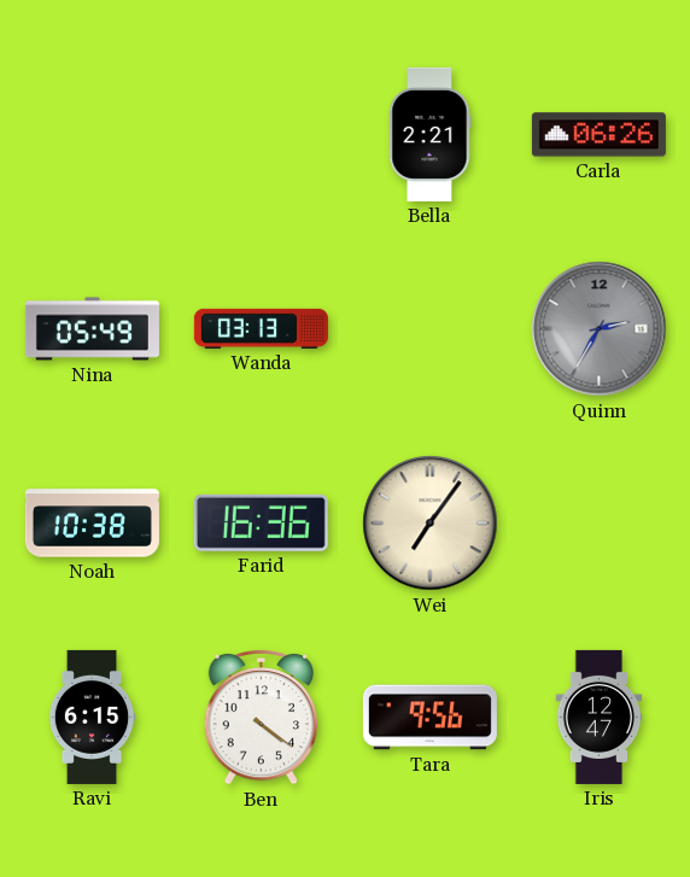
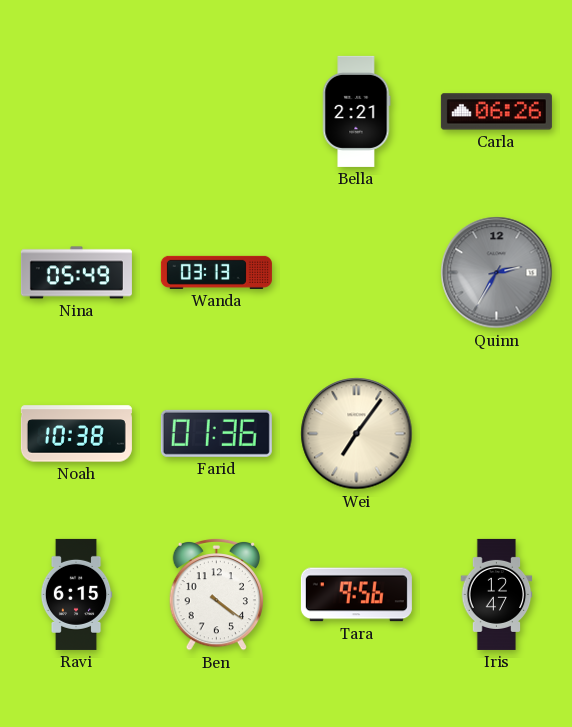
Farid: 16:36 -> 01:36 (216, 433)
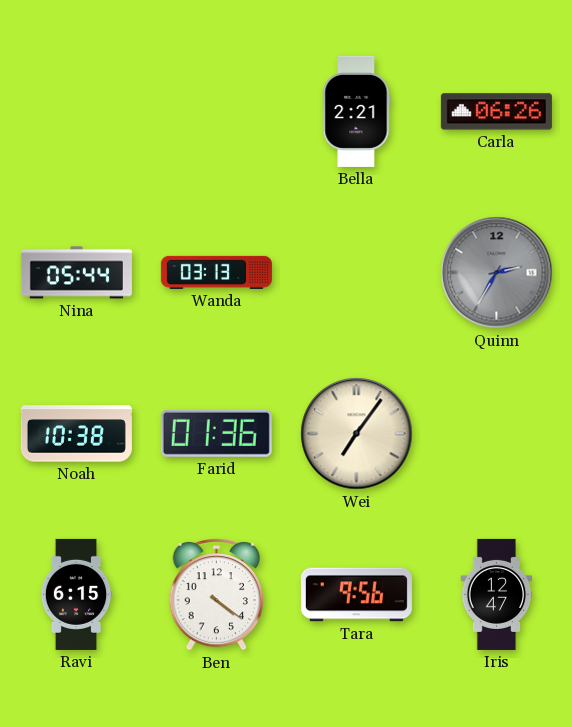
Nina: 05:49 -> 05:44 (76, 273)
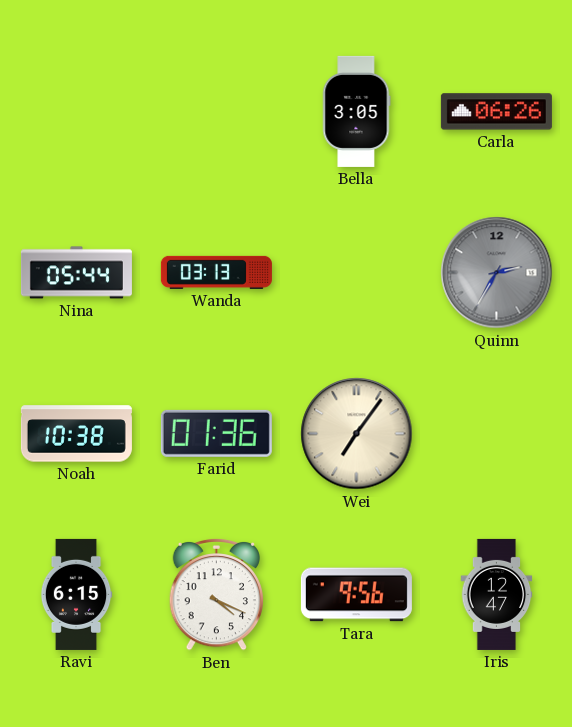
Bella: 2:21 -> 3:05 (357, 111)
Ben: 4:21 -> 4:19 (216, 594)
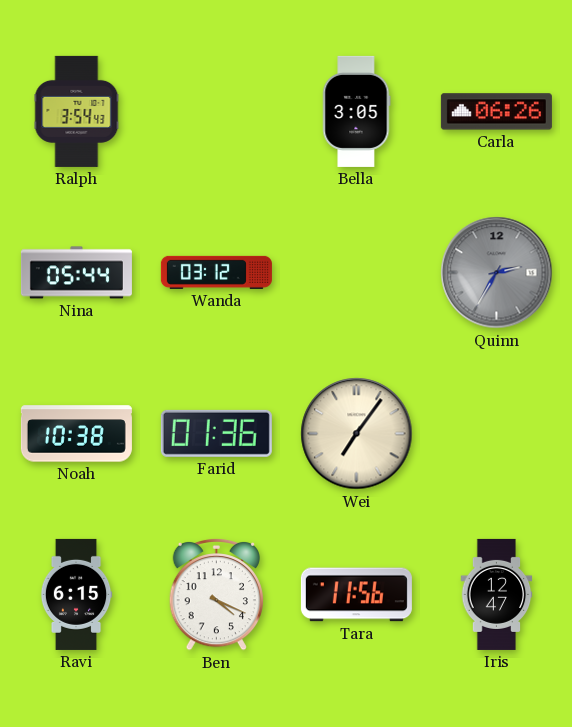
Ralph: none -> 3:54 (77, 111)
Wanda: 03:13 -> 03:12 (216, 272)
Tara: 9:56 -> 11:56 (356, 595)
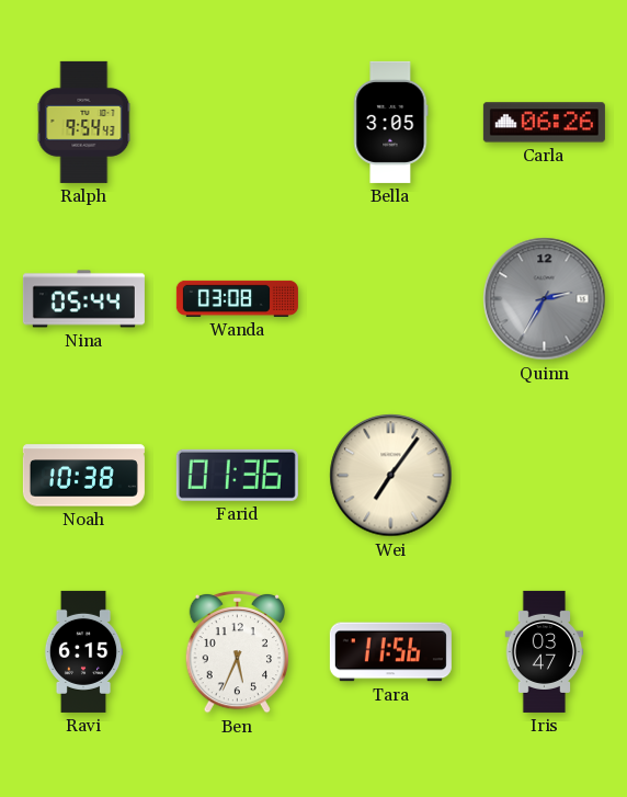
Ralph: 3:54 -> 9:54 (84, 122)
Wanda: 03:12 -> 03:08 (237, 298)
Ben: 4:19 -> 5:34 (237, 651)
Iris: 12:47 -> 03:47 (545, 651)
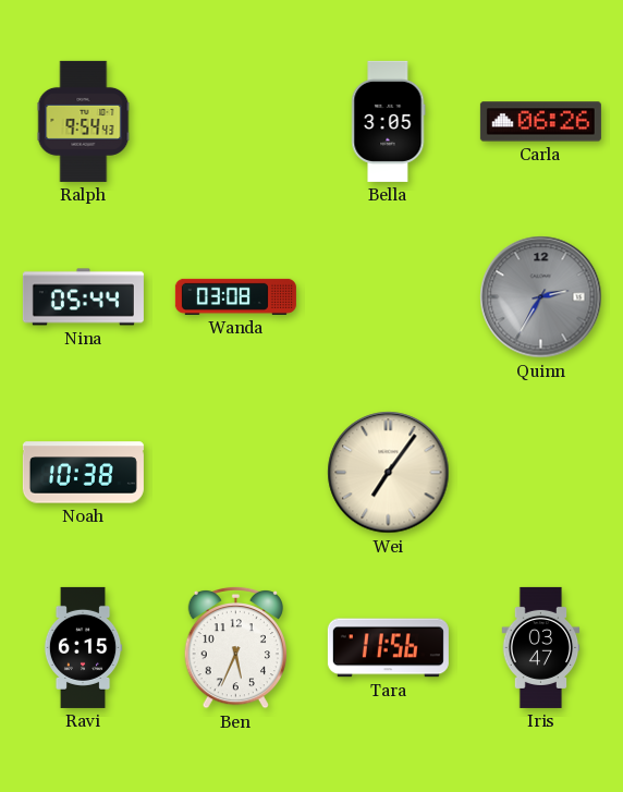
Farid: 01:36 -> none (237, 475)
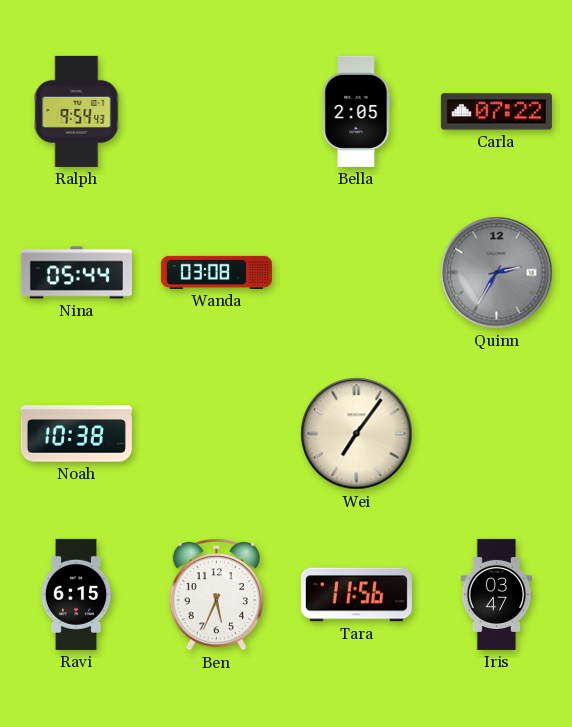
Bella: 3:05 -> 2:05 (357, 111)
Carla: 06:26 -> 07:22 (496, 112)
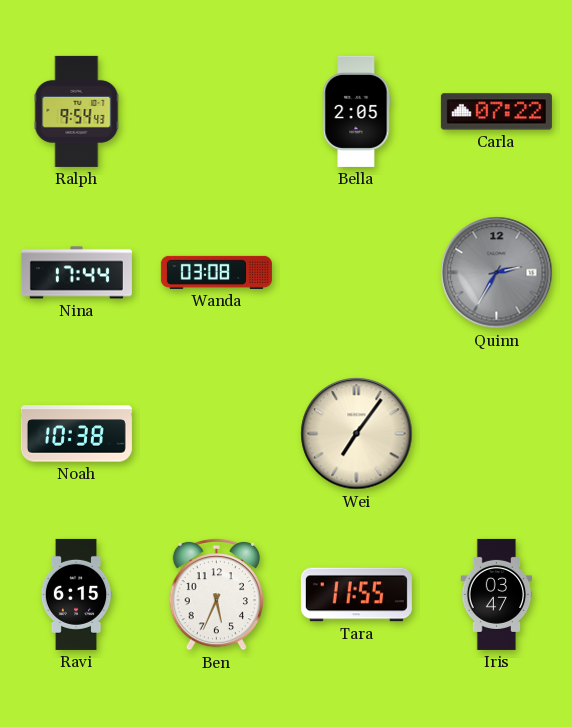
Nina: 05:44 -> 17:44 (76, 273)
Tara: 11:56 -> 11:55 (356, 595)
